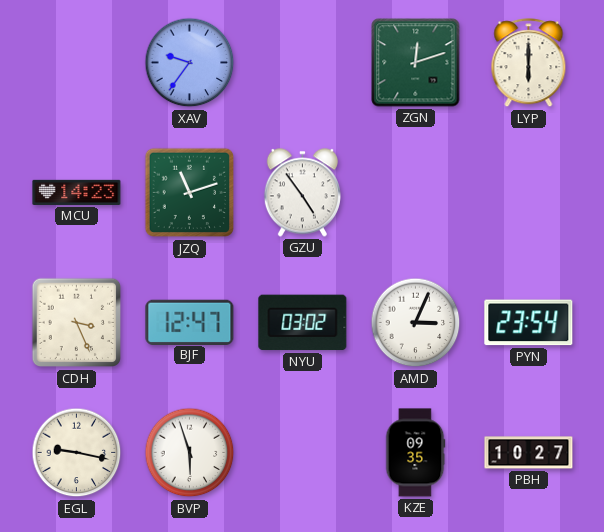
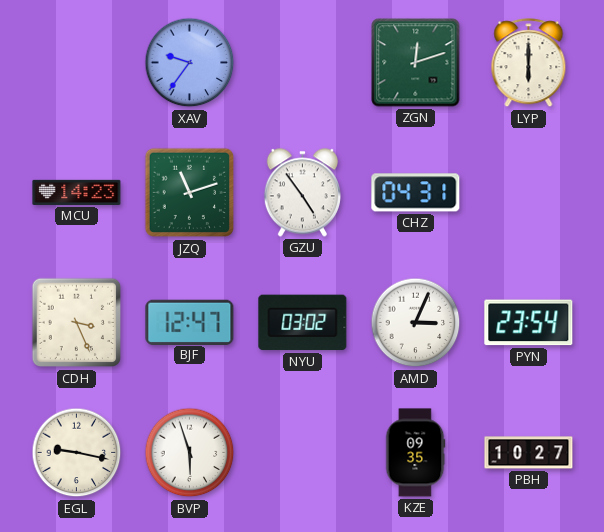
CHZ: none -> 04:31 (416, 193)
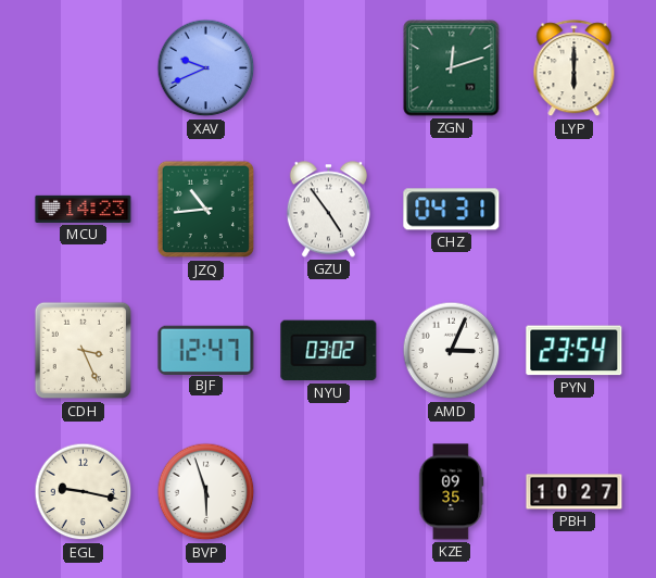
XAV: 9:36 -> 9:41 (206, 68)
JZQ: 11:12 -> 10:44 (206, 210)
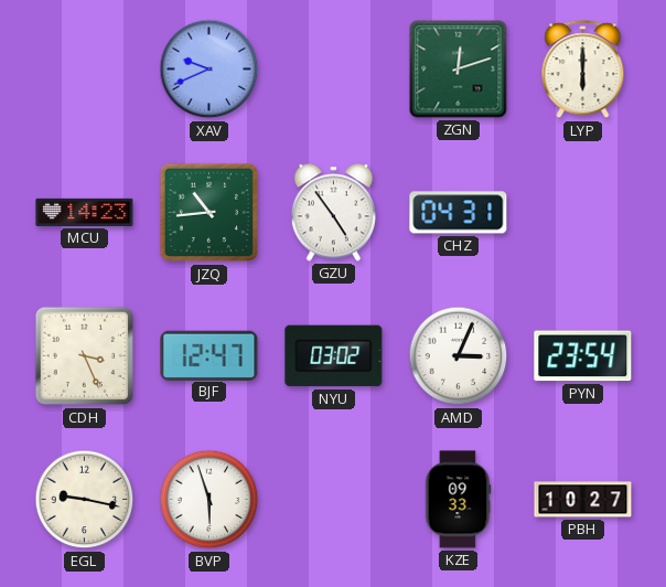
KZE: 09:35 -> 09:33 (458, 500)
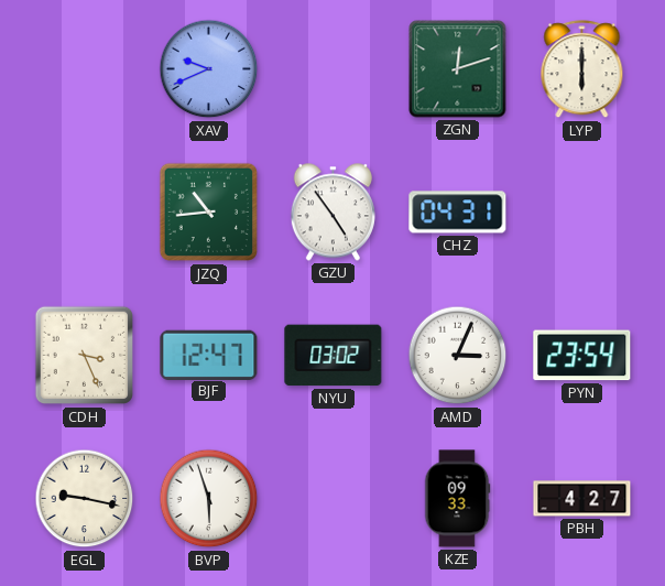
MCU: 14:23 -> none (85, 212)
PBH: 10:27 -> 4:27 (582, 499)
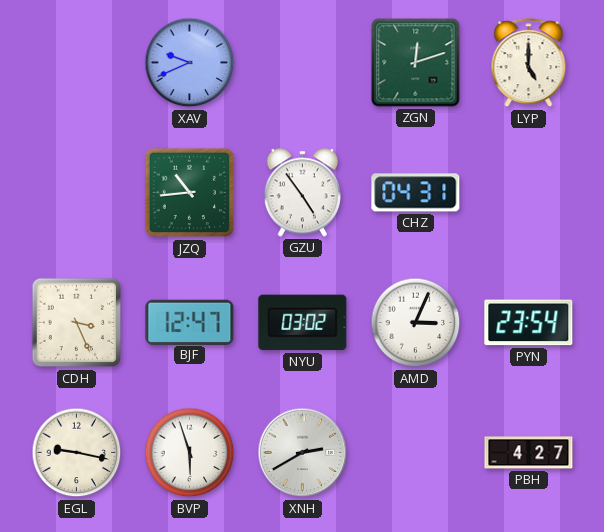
LYP: 6:00 -> 5:00 (529, 63)
XNH: none -> 2:40 (303, 453)
KZE: 09:33 -> none (457, 499)
